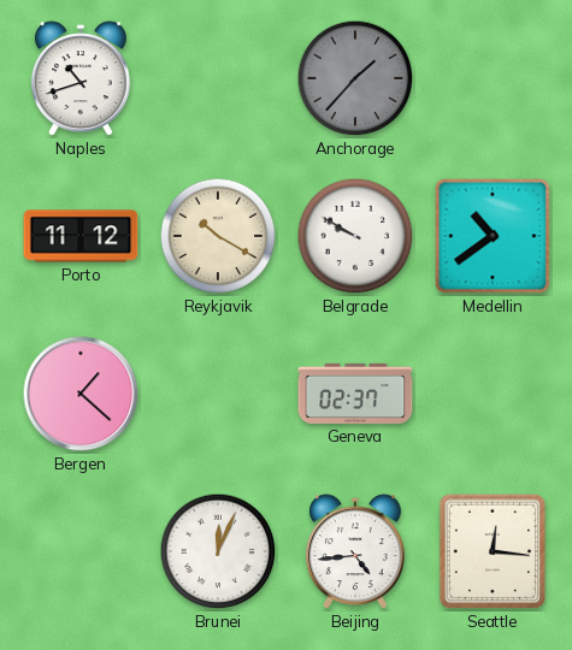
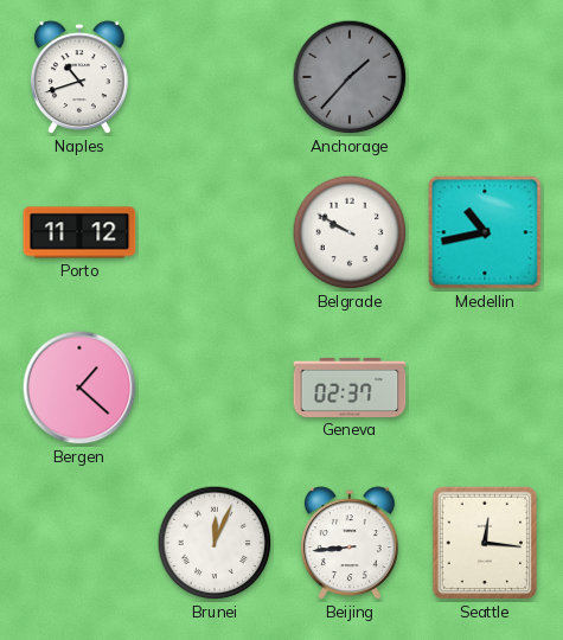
Reykjavik: 10:20 -> none (218, 236)
Medellin: 10:39 -> 10:43 (485, 232)
Beijing: 4:44 -> 8:44 (350, 544)
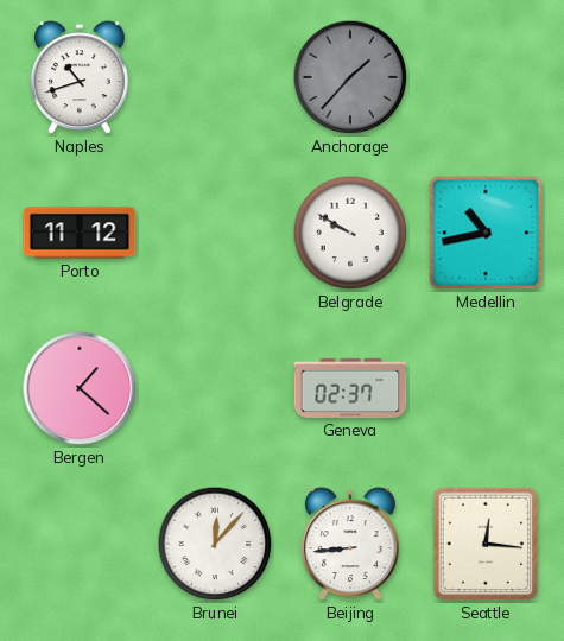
Brunei: 12:04 -> 12:07 (215, 544)
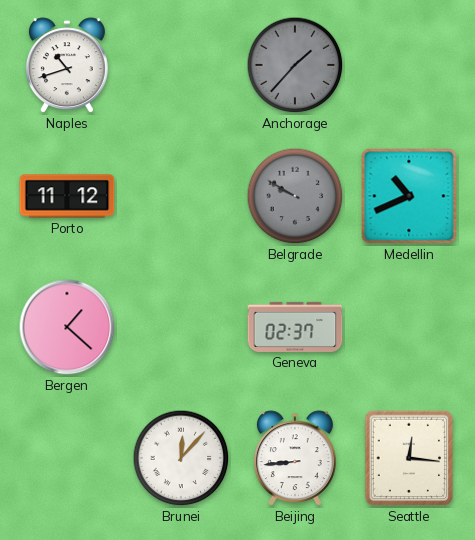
Belgrade dial: white -> grey (295, 196)
Medellin: 10:43 -> 10:41 (409, 196)
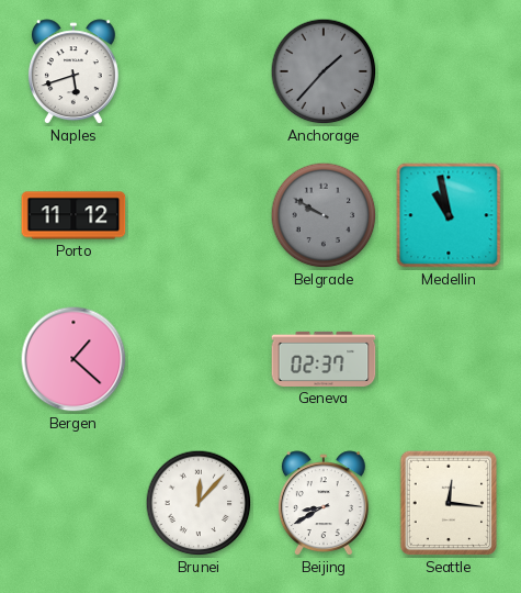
Naples: 10:42 -> 5:42 (73, 72)
Medellin: 10:41 -> 10:58 (449, 215)
Beijing: 8:44 -> 8:40 (324, 504)
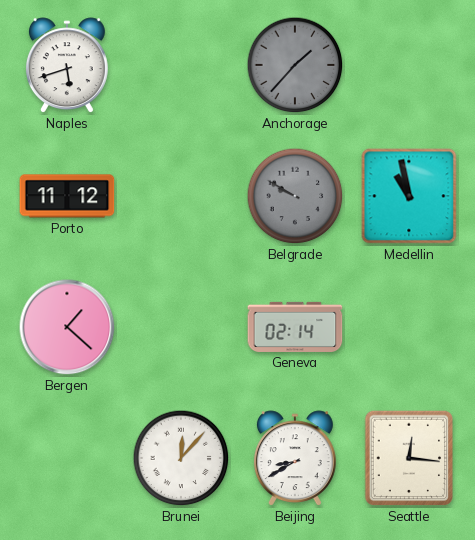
Geneva: 02:37 -> 02:14 (295, 327)
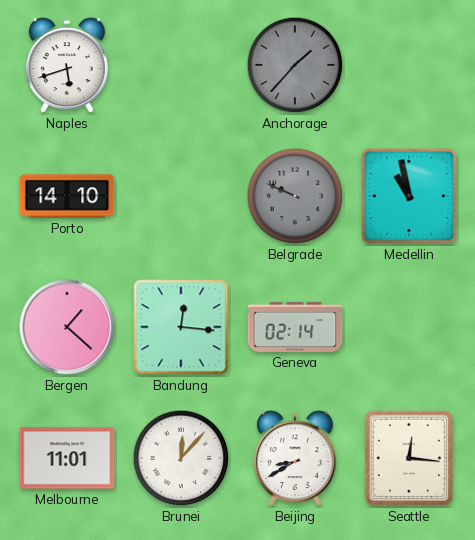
Porto: 11:12 -> 14:10 (67, 196)
Belgrade: 9:50 -> 9:49 (295, 196)
Bandung: none -> 12:16 (181, 327)
Melbourne: none -> 11:01 (67, 458)
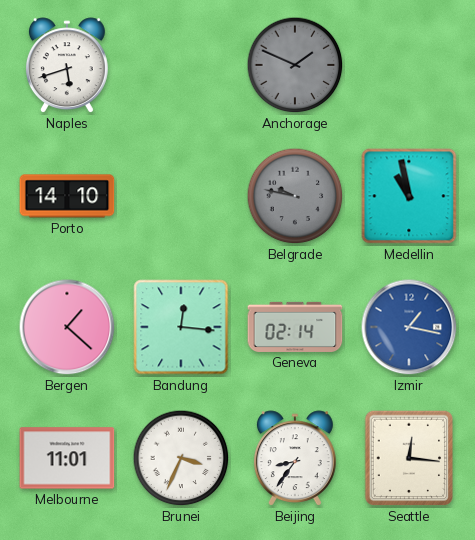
Anchorage: 1:37 -> 1:49 (295, 65)
Belgrade: 9:49 -> 9:47 (295, 196)
Izmir: none -> 1:17 (409, 327)
Brunei: 12:07 -> 3:34 (181, 458)
Beijing: 8:40 -> 8:36 (295, 459)
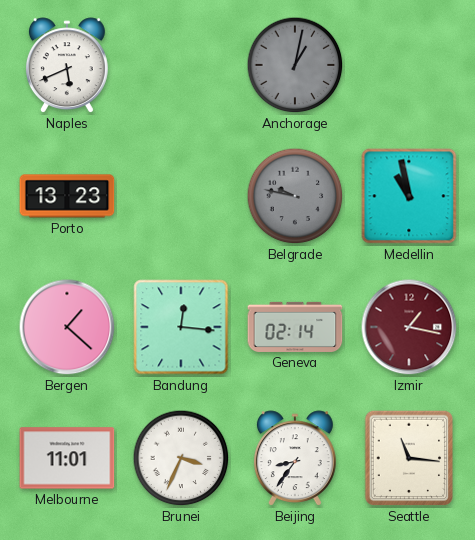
Naples: 5:42 -> 5:41 (67, 66)
Anchorage: 1:49 -> 1:02 (295, 65)
Porto: 14:10 -> 13:23 (67, 196)
Izmir dial: blue -> burgundy (409, 327)
Seattle: 12:16 -> 11:16 (409, 458)
